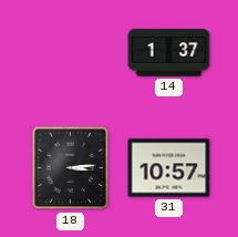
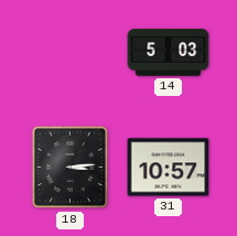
14: 1:37 -> 5:03 (169, 53)
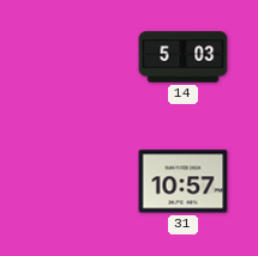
18: 3:14 -> none (71, 168)
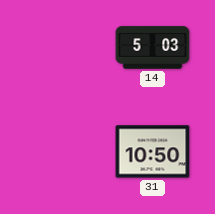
31: 10:57 -> 10:50 (153, 152)
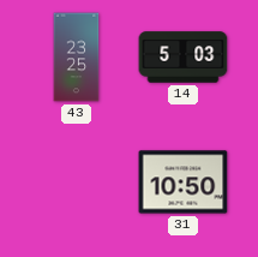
43: none -> 23:25 (77, 58)
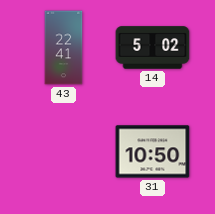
43: 23:25 -> 22:41 (64, 48)
14: 5:03 -> 5:02 (153, 48)
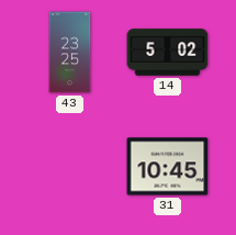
43: 22:41 -> 23:25 (70, 53)
31: 10:50 -> 10:45 (168, 167)
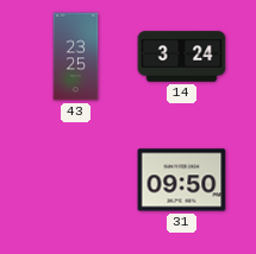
14: 5:02 -> 3:24 (182, 57)
31: 10:45 -> 09:50 (182, 180)
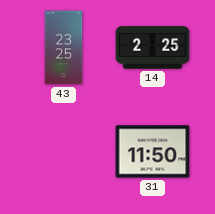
14: 3:24 -> 2:25 (153, 48)
31: 09:50 -> 11:50 (153, 152)
